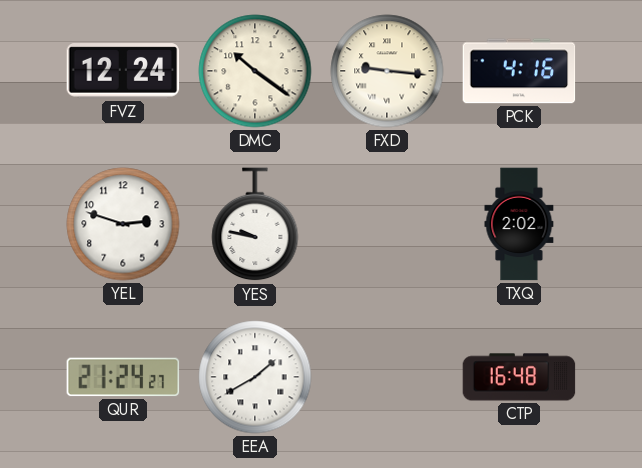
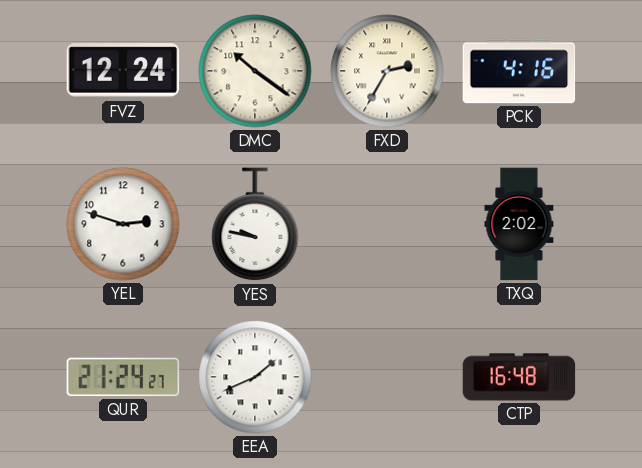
FXD: 9:16 -> 2:35 (387, 71)
EEA: 1:40 -> 1:41 (255, 377)
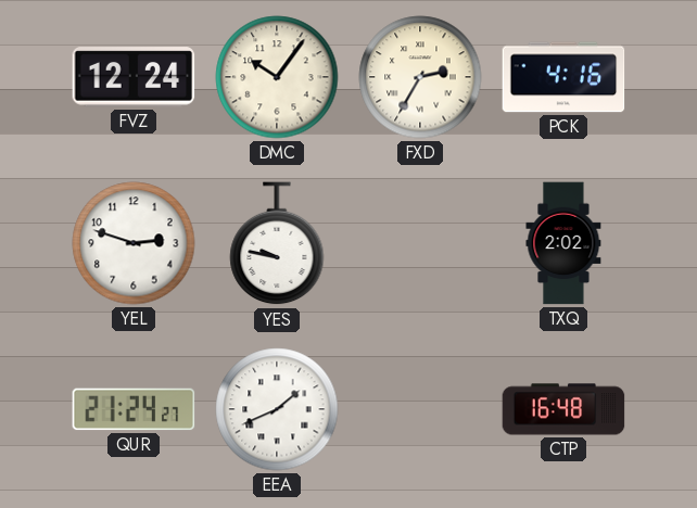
DMC: 10:21 -> 10:06 (277, 77)
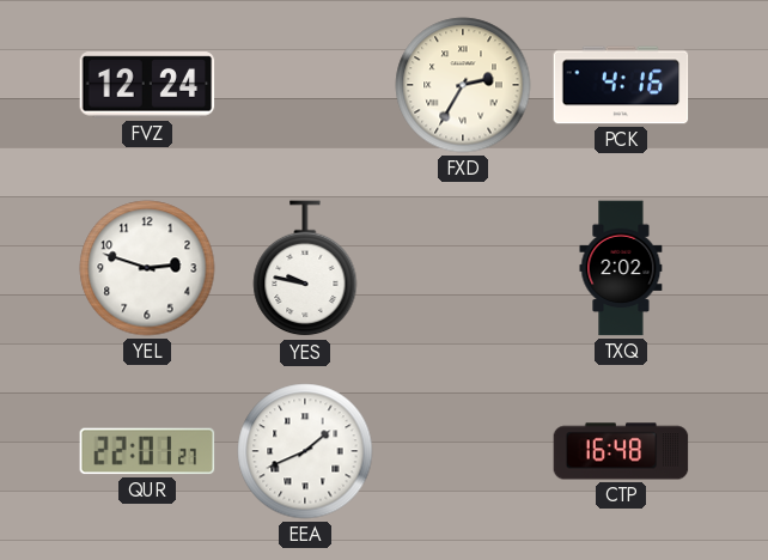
DMC: 10:06 -> none (277, 77)
QUR: 21:24 -> 22:01 (147, 451)
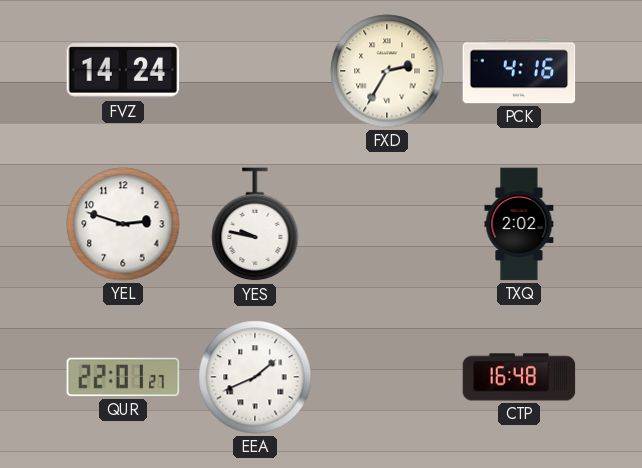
FVZ: 12:24 -> 14:24 (123, 71)
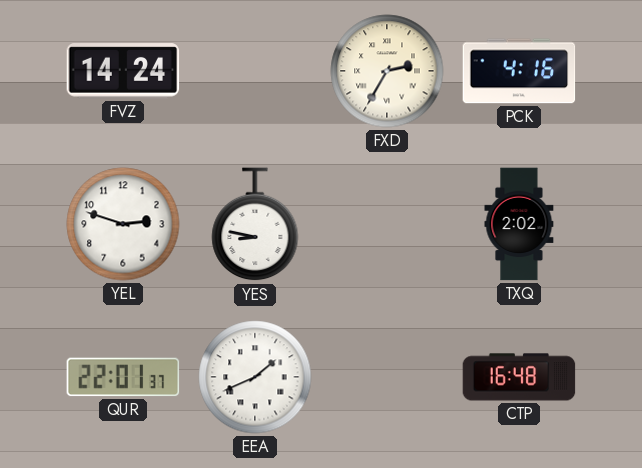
YES: 9:47 -> 8:47 (255, 225)
QUR: 22:01:27 -> 22:01:37 (123, 377)
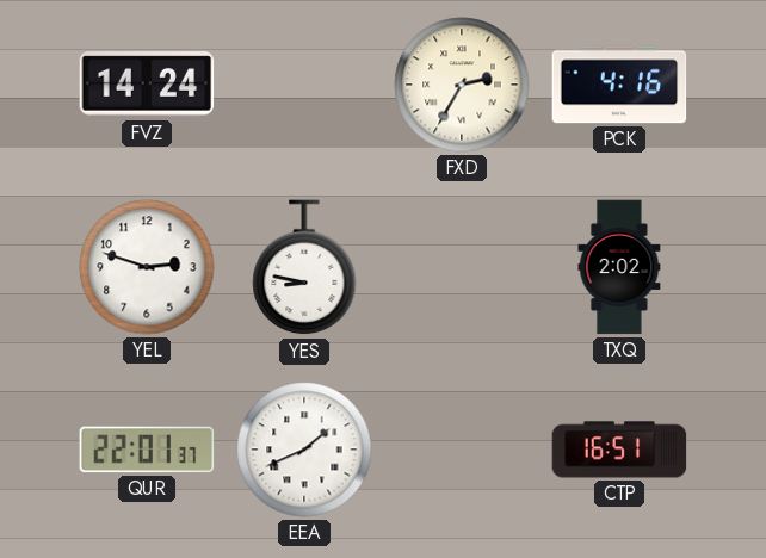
CTP: 16:48 -> 16:51 (619, 449)
